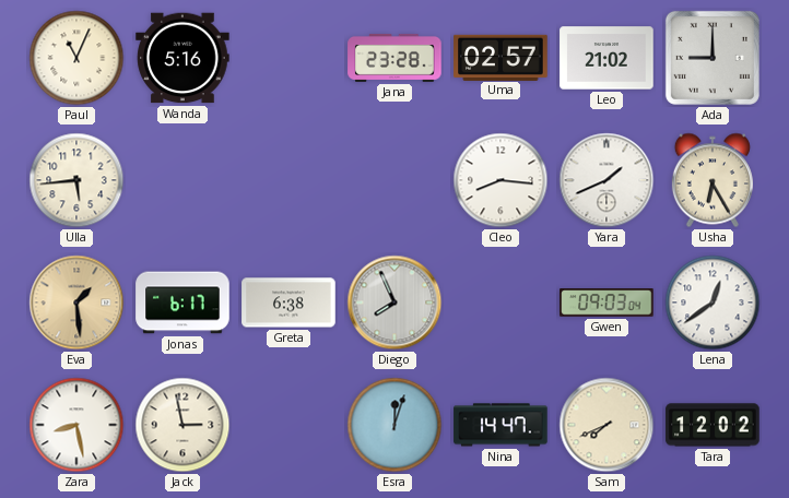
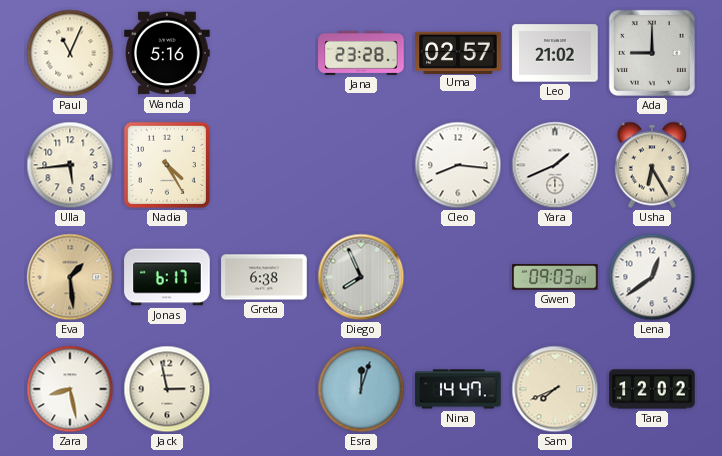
Nadia: none -> 4:25 (167, 165)
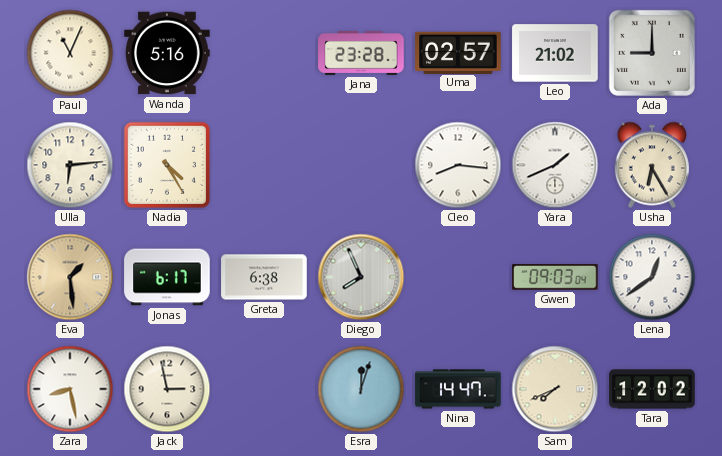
Ulla: 5:44 -> 6:14 (70, 165)
